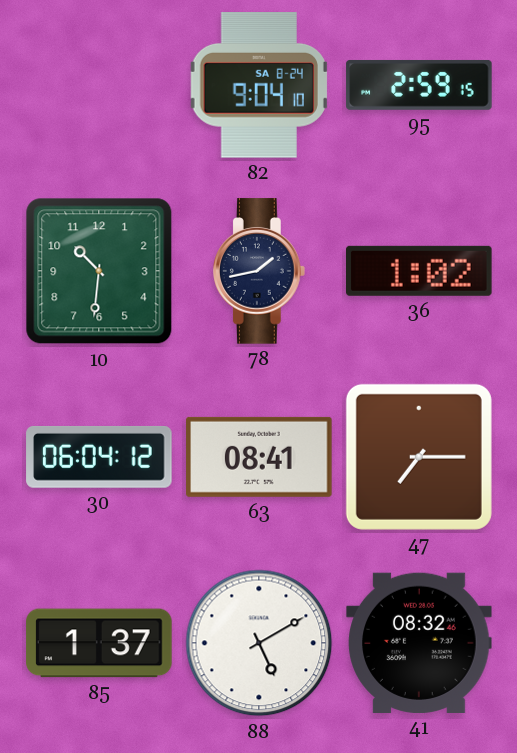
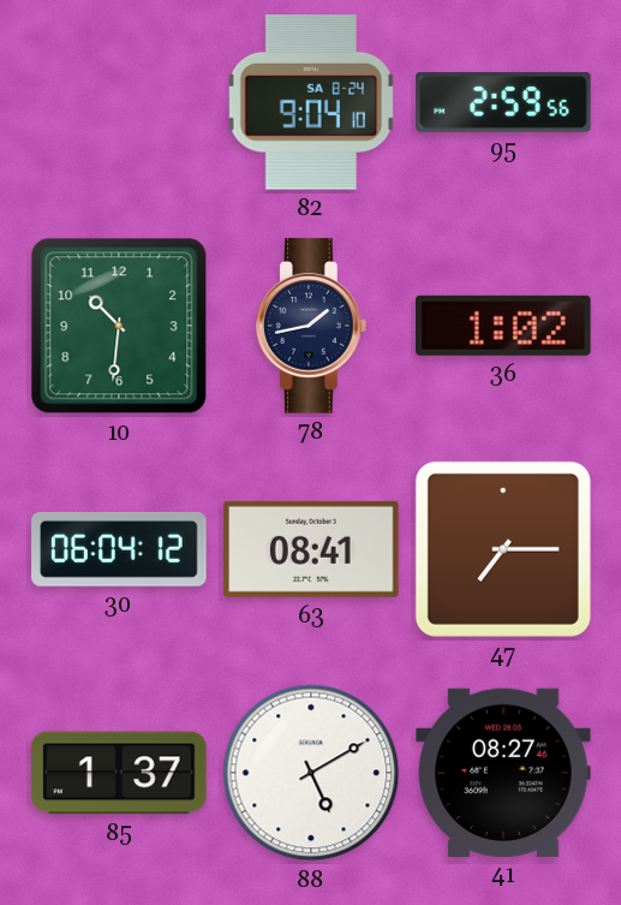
95: 2:59:15 -> 2:59:56 (503, 102)
41: 08:32 -> 08:27 (503, 773)
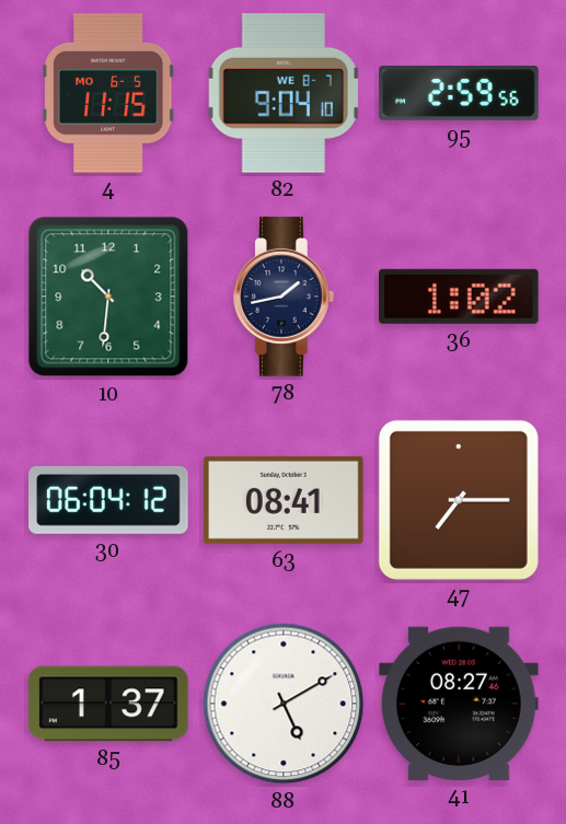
4: none -> 11:15 (109, 93)
82 date: SA 8-24 -> WE 8-7 (284, 94)
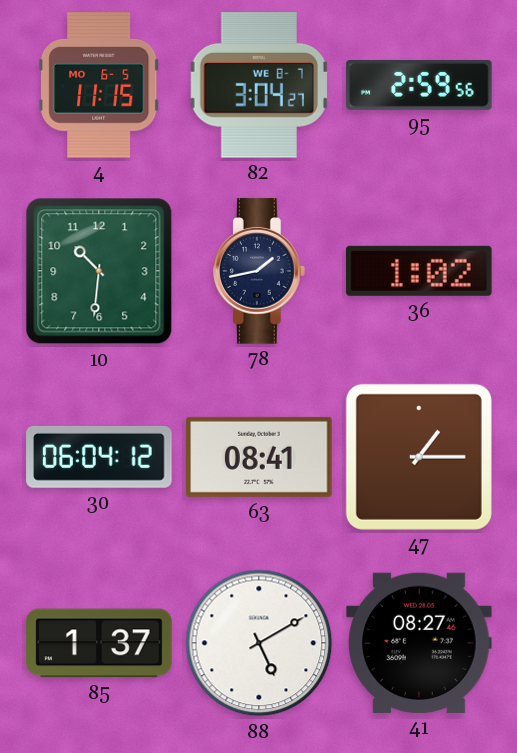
82: 9:04 -> 3:04 (259, 86)
47: 7:15 -> 1:15 (419, 457)
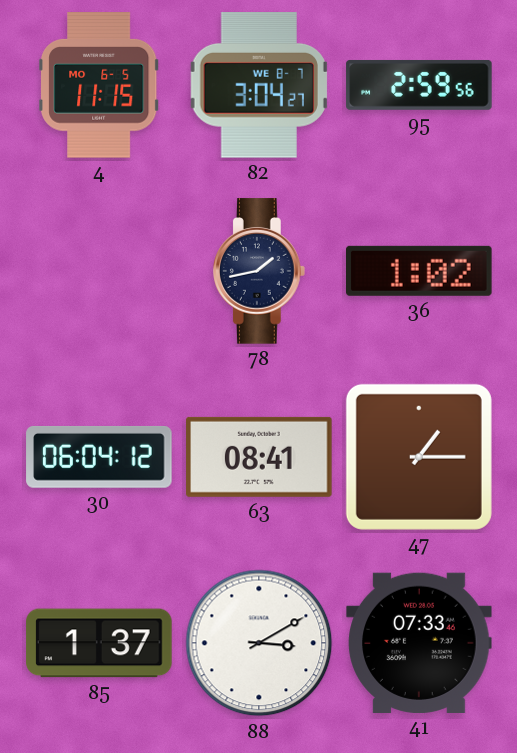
10: 10:31 -> none (99, 271)
88: 5:10 -> 3:10 (259, 643)
41: 08:27 -> 07:33 (419, 643)
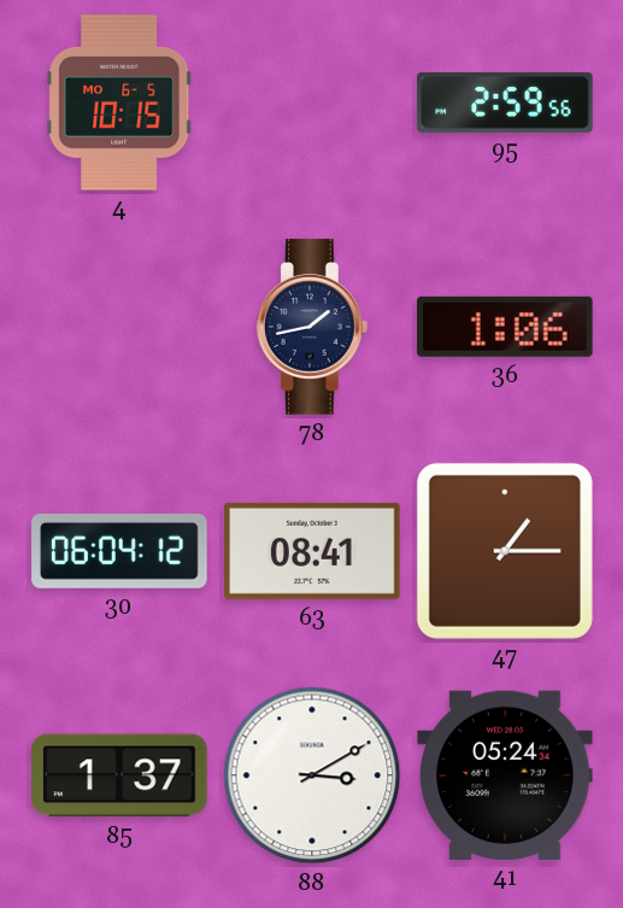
4: 11:15 -> 10:15 (121, 102)
82: 3:04 -> none (259, 86)
36: 1:02 -> 1:06 (506, 327)
41: 07:33 -> 05:24 (505, 775)
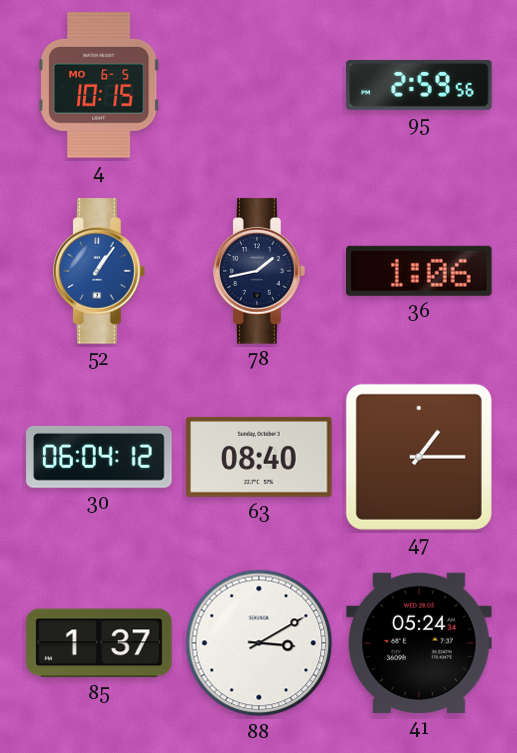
52: none -> 1:06 (100, 271)
63: 08:41 -> 08:40 (259, 457)
